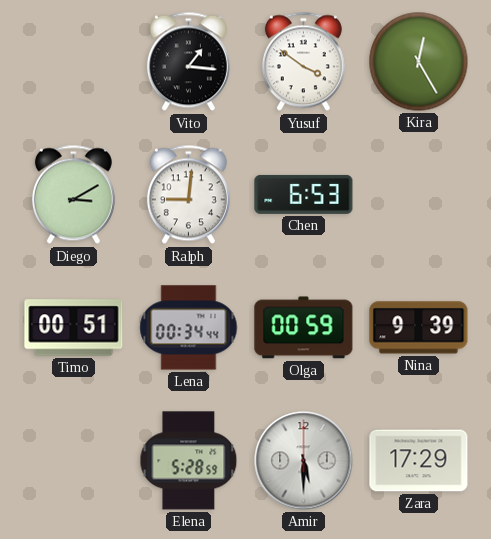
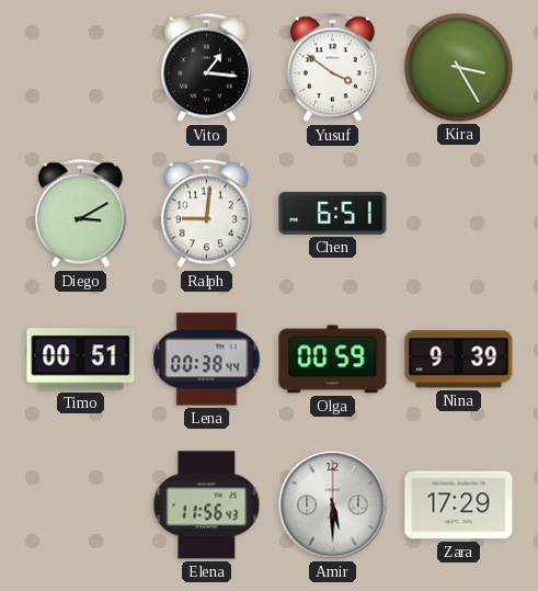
Kira: 12:25 -> 3:25 (459, 68)
Chen: 6:53 -> 6:51 (333, 213)
Lena: 00:34 -> 00:38 (207, 360)
Elena: 5:28 -> 11:56 (207, 505)
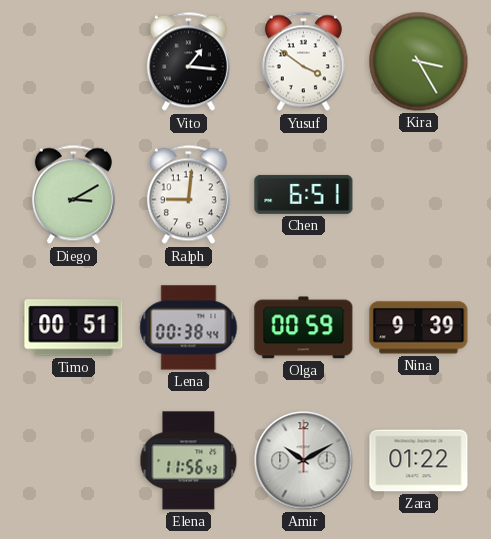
Amir: 5:30 -> 10:10 (304, 461)
Zara: 17:29 -> 01:22 (419, 461)
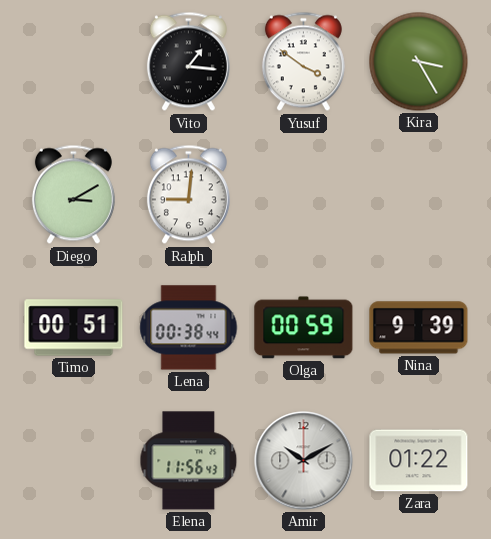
Chen: 6:51 -> none (304, 194)
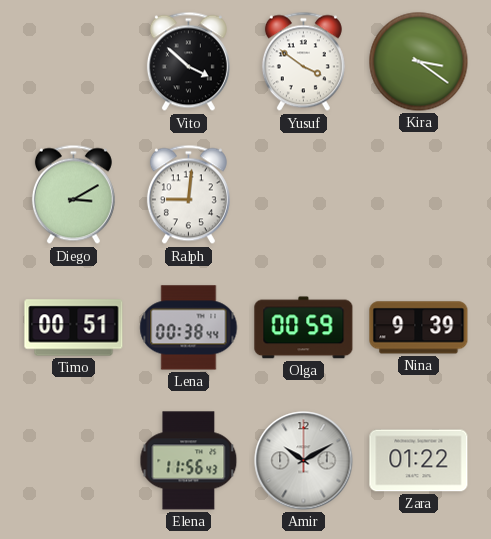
Vito: 1:16 -> 3:52 (188, 62)
Kira: 3:25 -> 3:21 (419, 62)
